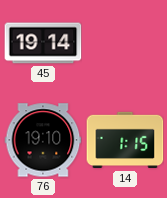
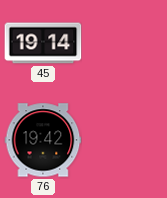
76: 19:10 -> 19:42 (43, 140)
14: 1:15 -> none (125, 140)
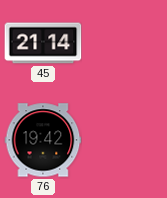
45: 19:14 -> 21:14 (43, 43)
